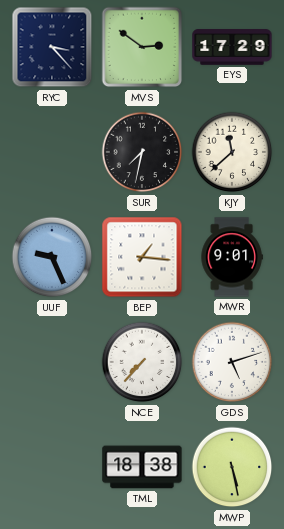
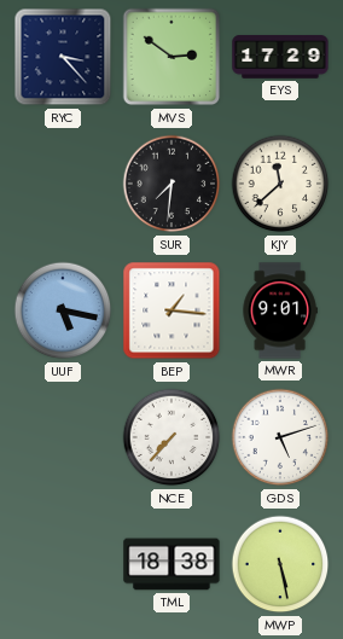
SUR: 7:32 -> 7:31 (171, 184)
UUF: 9:26 -> 5:17 (63, 310)
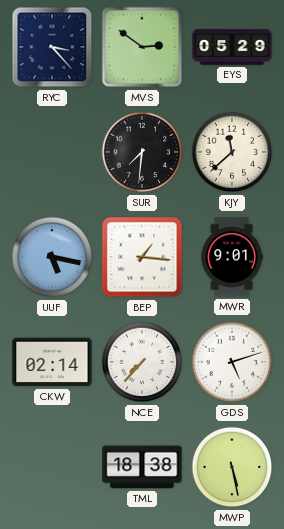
EYS: 17:29 -> 05:29 (232, 47)
CKW: none -> 02:14 (52, 362)
